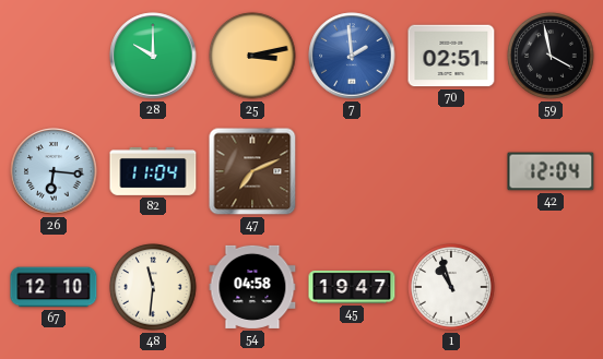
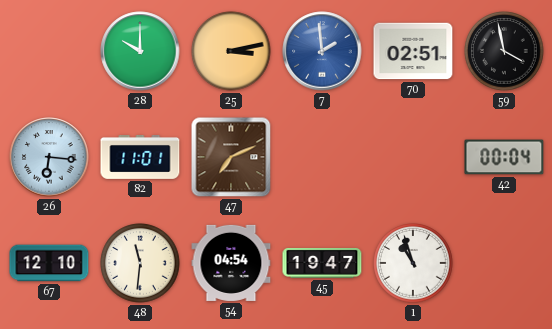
82: 11:04 -> 11:01 (140, 158)
42: 12:04 -> 00:04 (504, 157)
54: 04:58 -> 04:54 (231, 263)
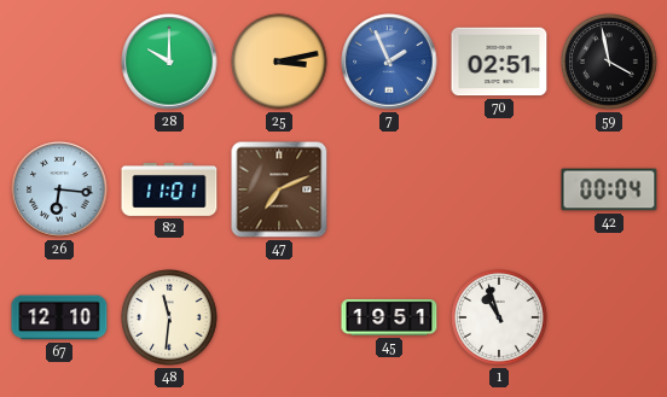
7: 1:59 -> 1:56 (389, 62)
54: 04:54 -> none (231, 263)
45: 19:47 -> 19:51 (389, 317)
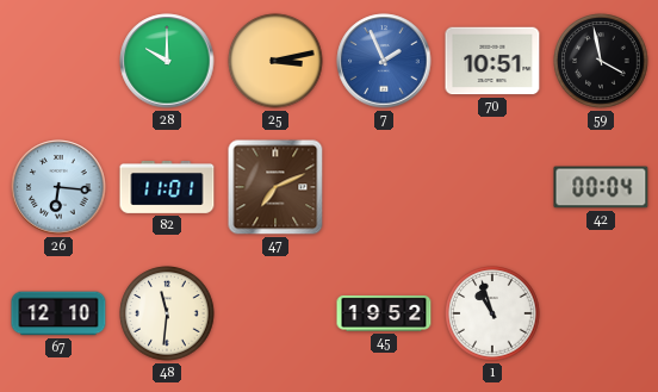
70: 02:51 -> 10:51 (492, 61)
45: 19:51 -> 19:52 (384, 313)
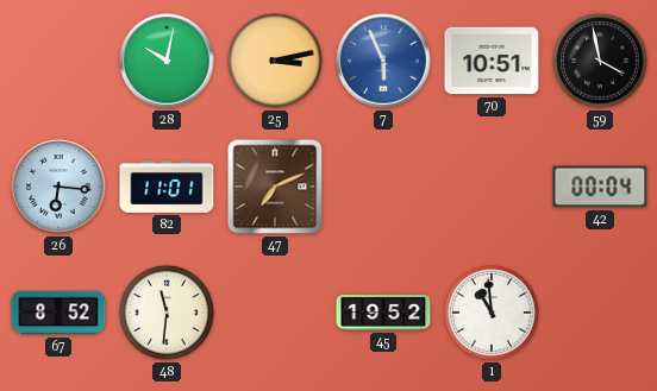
28: 10:00 -> 10:02 (167, 61)
7: 1:56 -> 5:56 (383, 61)
67: 12:10 -> 8:52 (58, 313)
1: 10:57 -> 10:59 (492, 313)
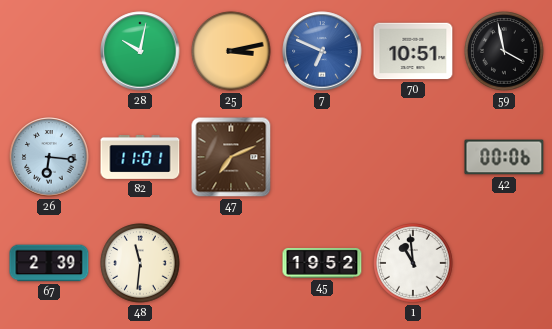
7: 5:56 -> 6:49 (322, 51)
42: 00:04 -> 00:06 (504, 157)
67: 8:52 -> 2:39 (49, 263)
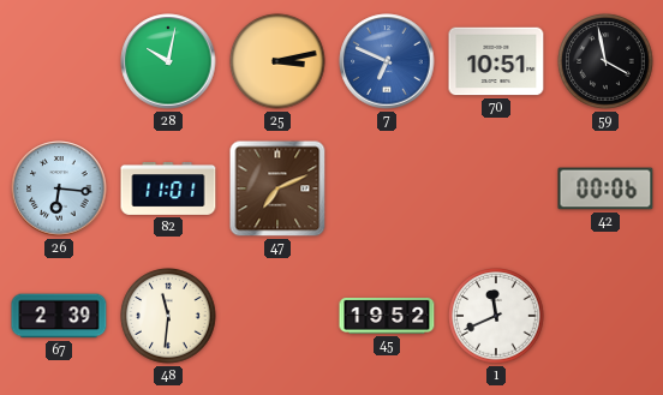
1: 10:59 -> 11:41 (496, 316)
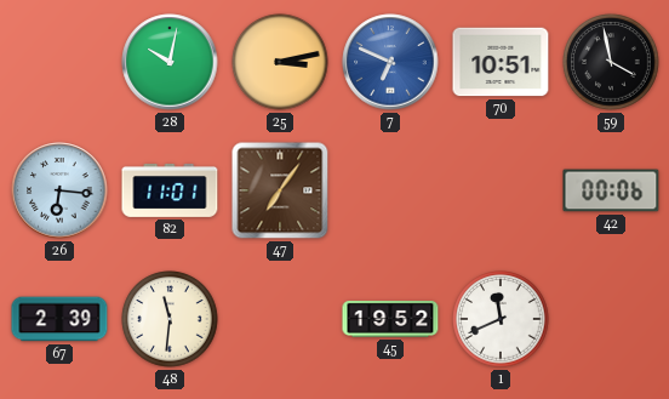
47: 7:11 -> 7:06 (280, 190)
